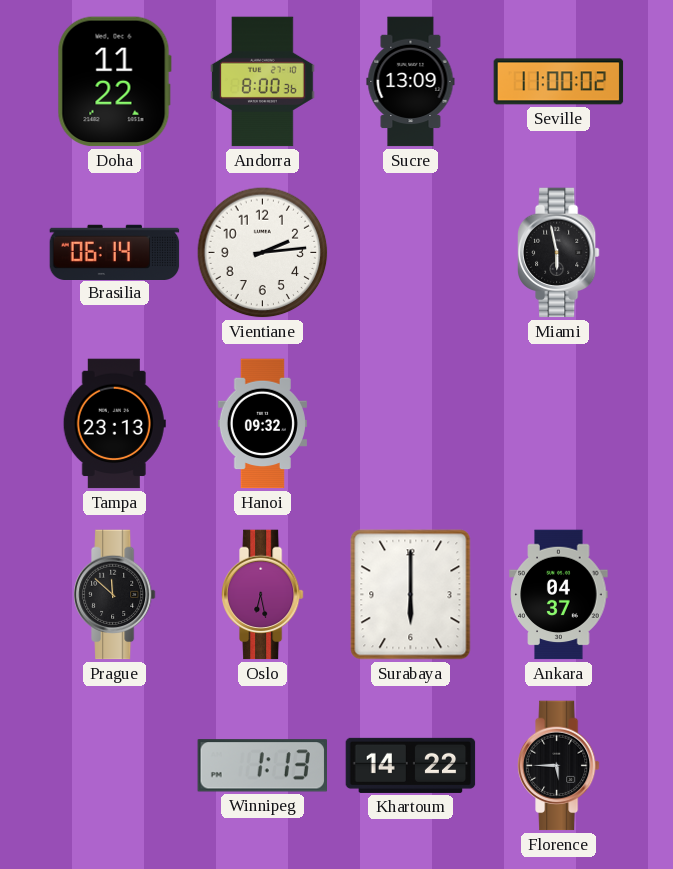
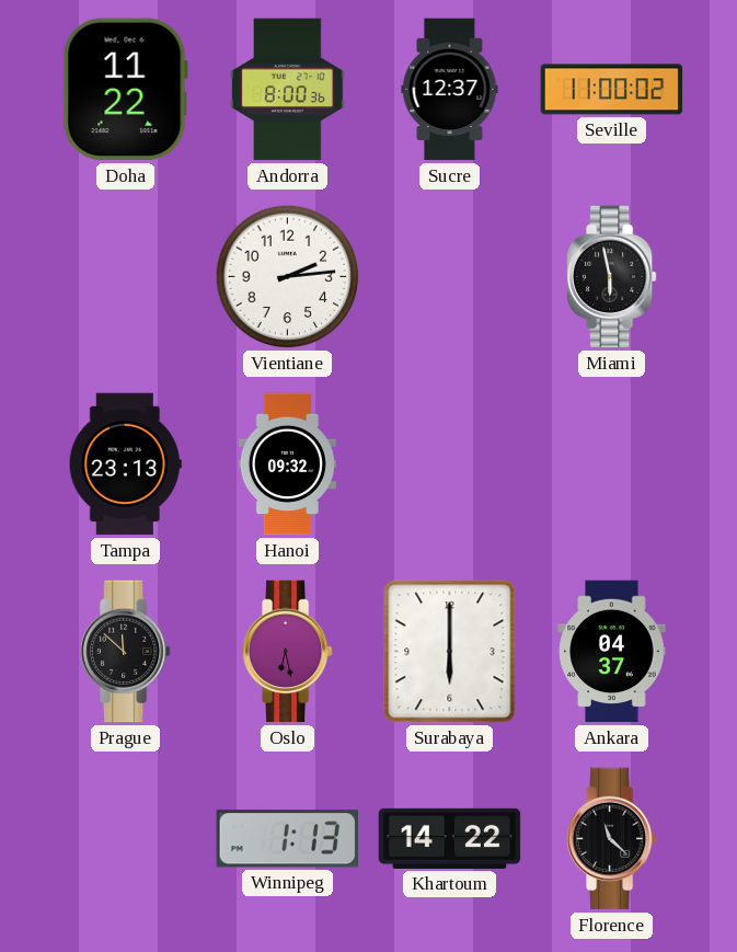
Sucre: 13:09 -> 12:37 (450, 90)
Brasilia: 06:14 -> none (115, 252)
Florence: 5:45 -> 11:22 (611, 839)
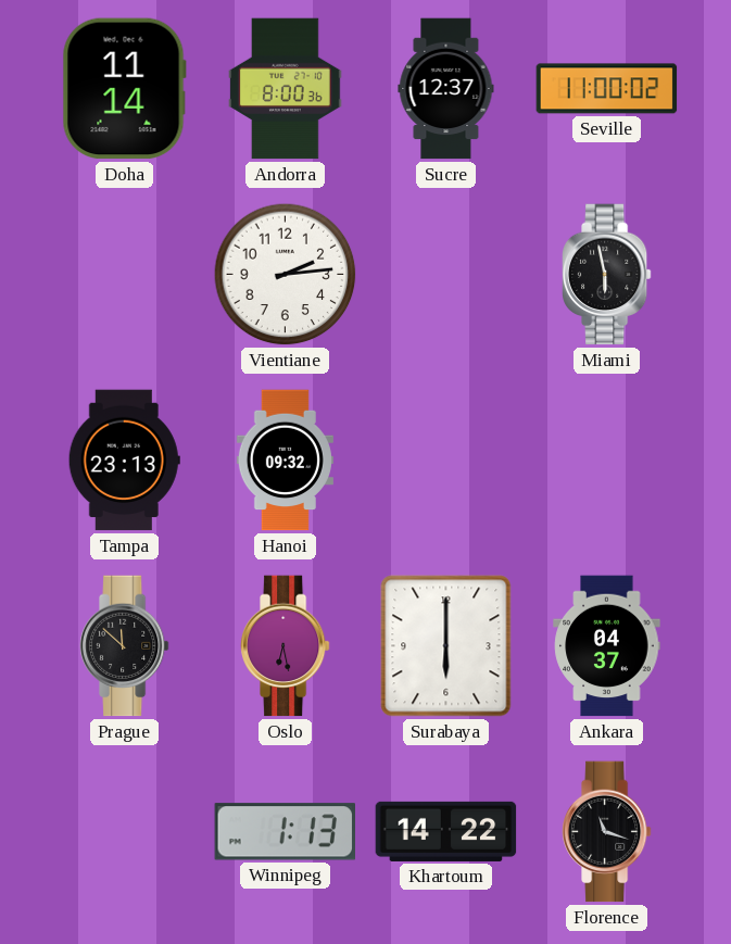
Doha: 11:22 -> 11:14 (124, 89)
Florence: 11:22 -> 11:18 (606, 832)
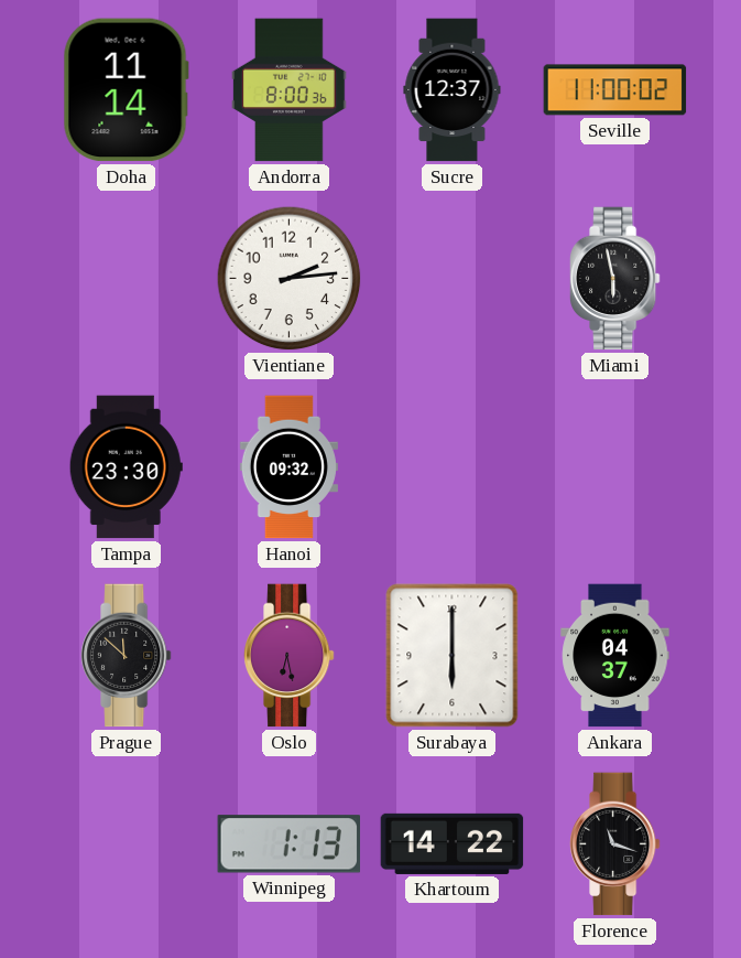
Tampa: 23:13 -> 23:30 (126, 467)
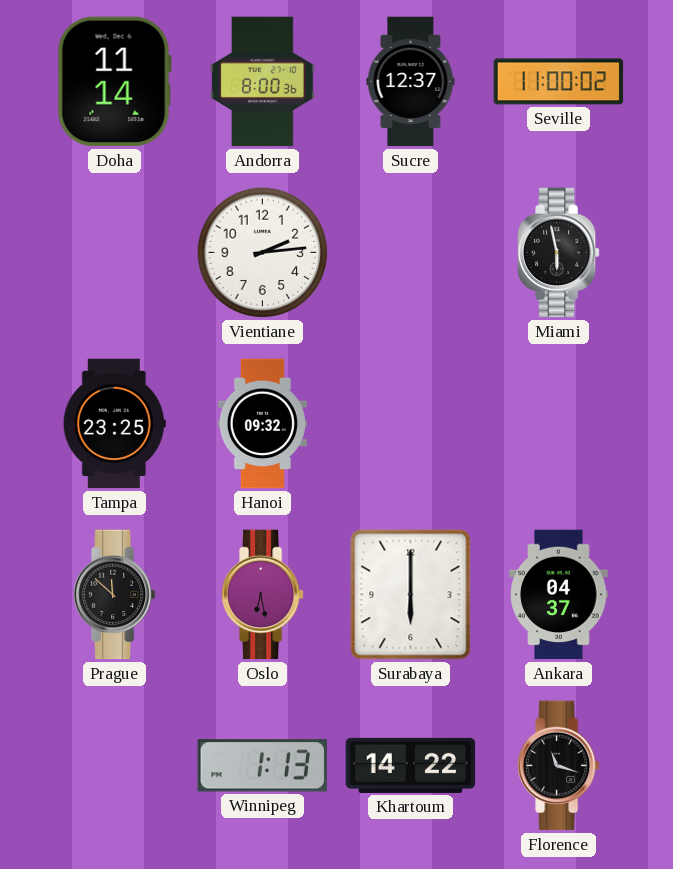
Tampa: 23:30 -> 23:25 (114, 424)
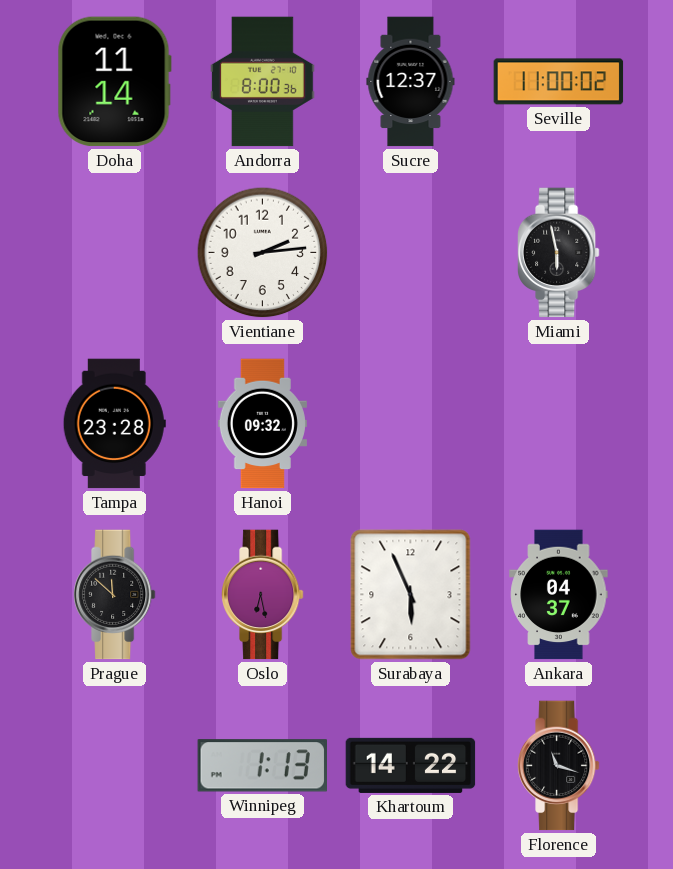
Tampa: 23:25 -> 23:28 (114, 424)
Surabaya: 6:00 -> 5:56 (411, 595)
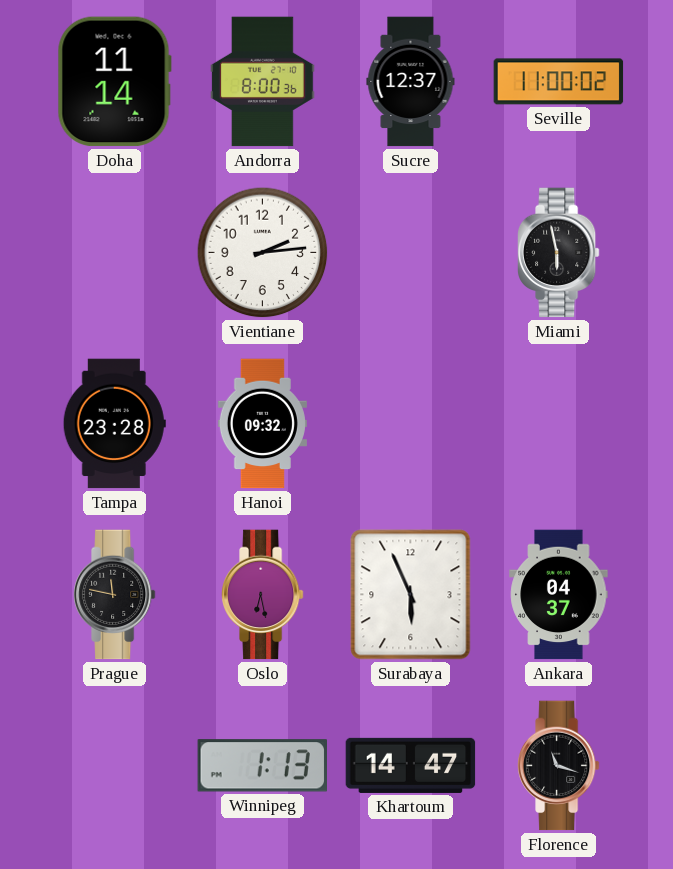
Prague: 11:52 -> 11:47 (114, 595)
Khartoum: 14:22 -> 14:47 (411, 765)
